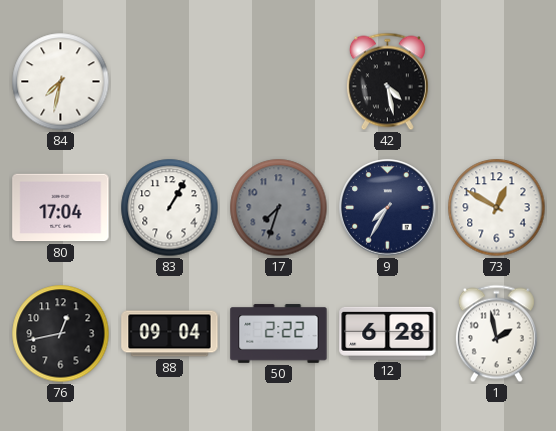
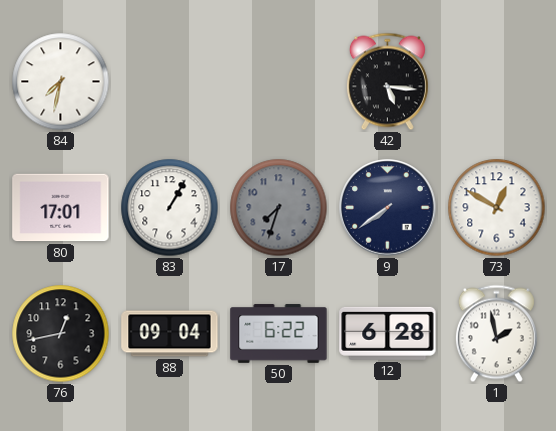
42: 4:28 -> 5:16 (387, 82)
80: 17:04 -> 17:01 (61, 208)
9: 7:35 -> 7:39 (388, 208)
50: 2:22 -> 6:22 (279, 334)
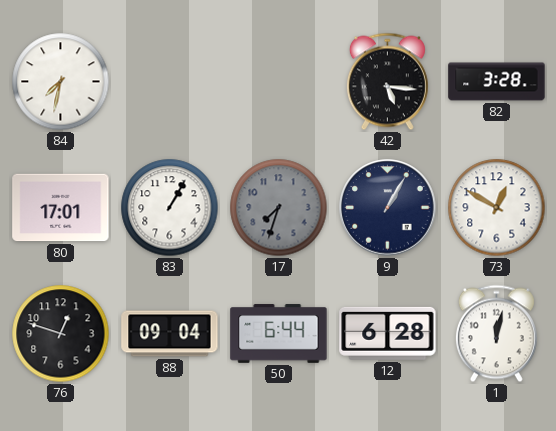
82: none -> 3:28 (497, 82)
9: 7:39 -> 1:05 (388, 208)
76: 12:43 -> 12:48 (61, 334)
50: 6:22 -> 6:44 (279, 334)
1: 1:58 -> 12:02 (496, 334)
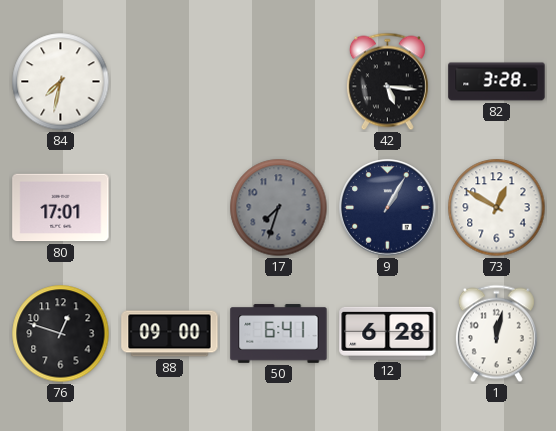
83: 1:05 -> none (170, 208)
88: 09:04 -> 09:00 (170, 334)
50: 6:44 -> 6:41 (279, 334)
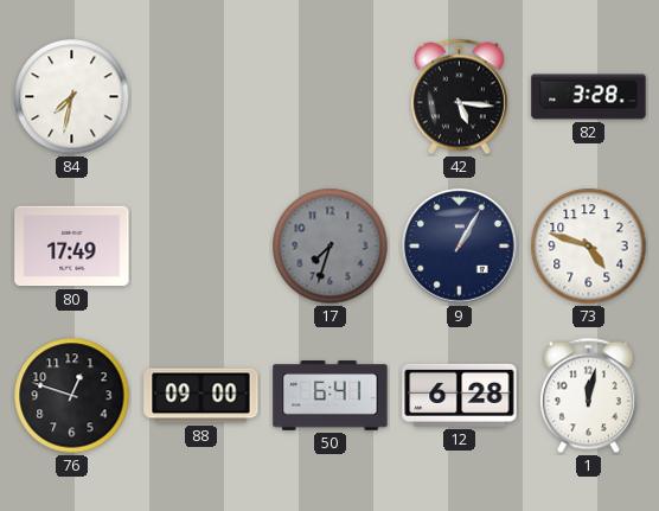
80: 17:01 -> 17:49 (72, 247)
73: 12:50 -> 4:48 (589, 247)
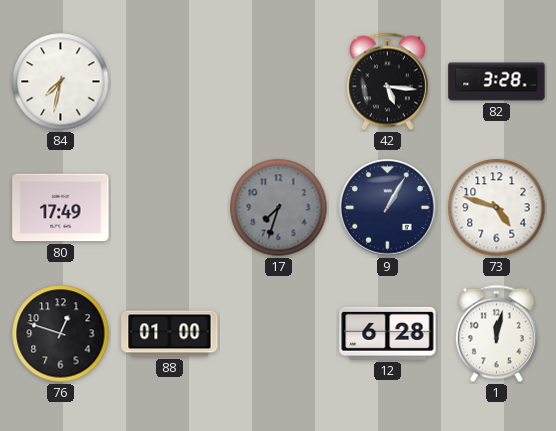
88: 09:00 -> 01:00 (170, 334)
50: 6:41 -> none (331, 396)
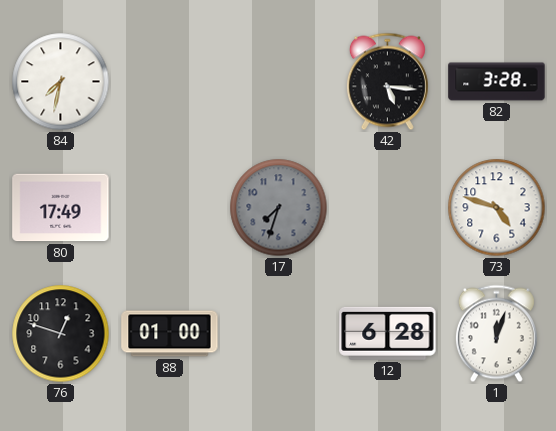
9: 1:05 -> none (388, 208)
1: 12:02 -> 12:03 (496, 334)
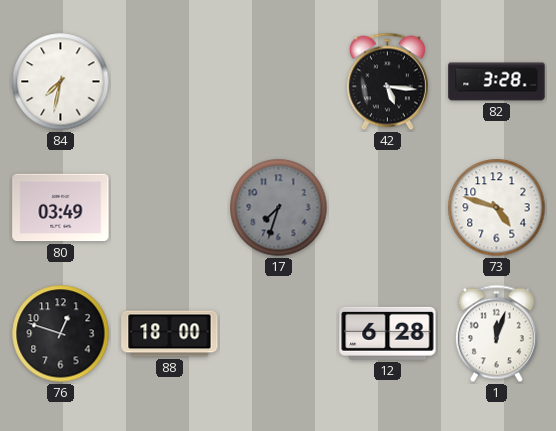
80: 17:49 -> 03:49 (61, 208)
88: 01:00 -> 18:00 (170, 334)
